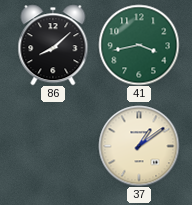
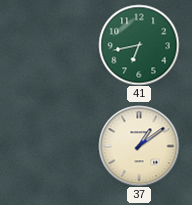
86: 8:08 -> none (53, 45)
41: 3:43 -> 6:43 (139, 45)
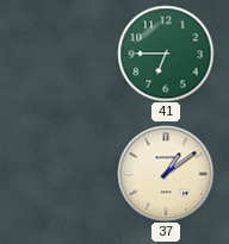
41: 6:43 -> 6:45 (166, 54)
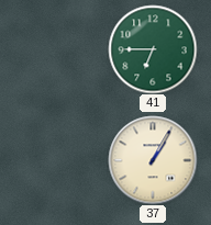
37: 1:09 -> 1:05 (153, 160)
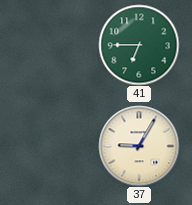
37: 1:05 -> 9:05 (139, 146)
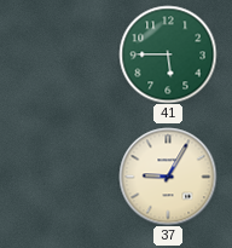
41: 6:45 -> 5:45 (168, 54)
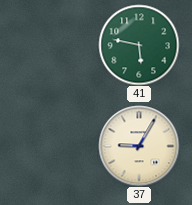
41: 5:45 -> 5:47 (139, 45)
